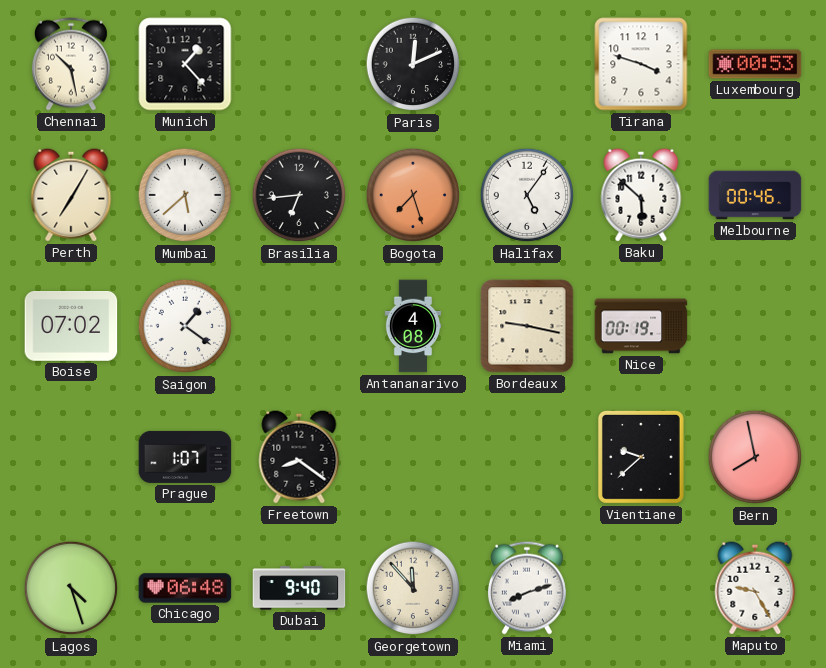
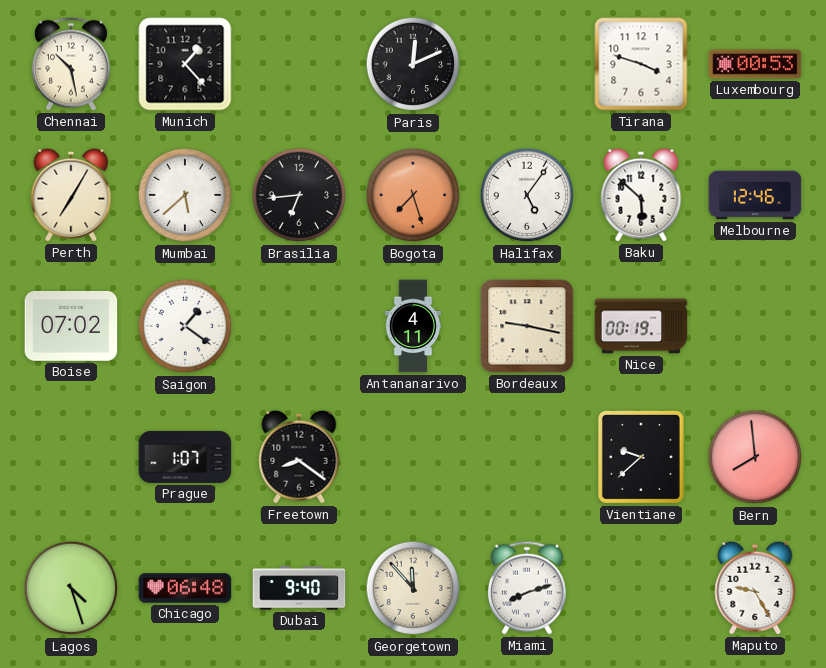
Melbourne: 00:46 -> 12:46 (755, 195)
Antananarivo: 4:08 -> 4:11 (412, 326)
Bern: 7:58 -> 7:59 (755, 457)
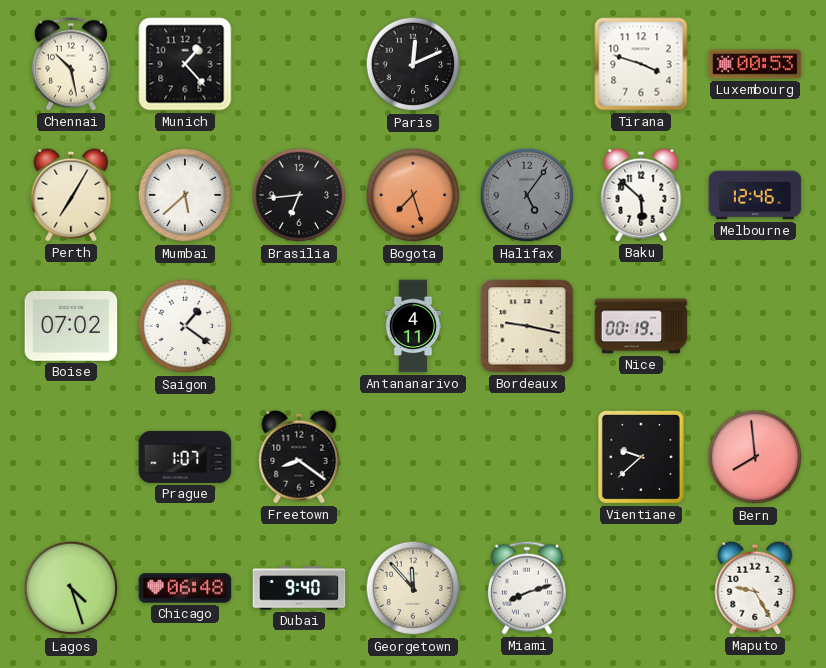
Halifax dial: white -> grey (527, 195)
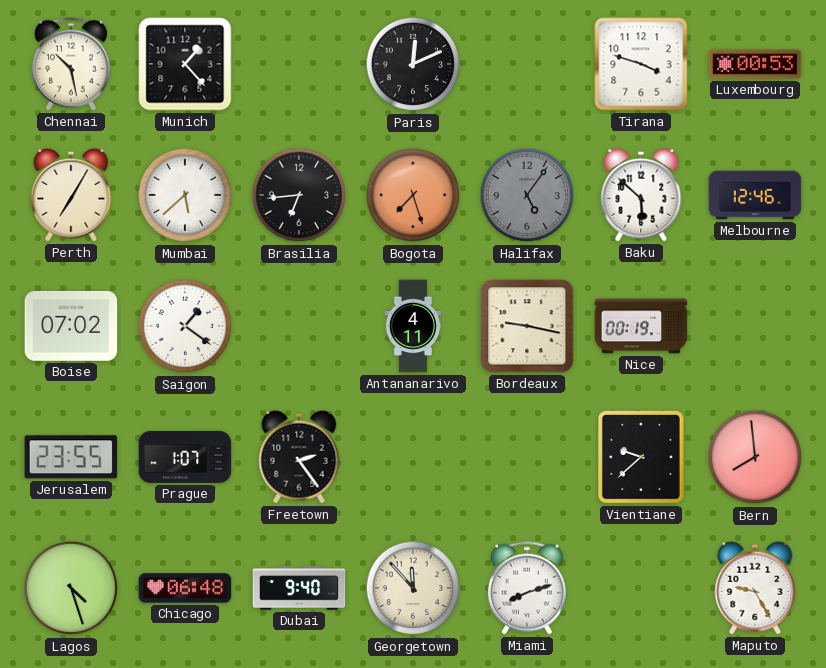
Jerusalem: none -> 23:55 (71, 457)
Freetown: 8:21 -> 2:24 (299, 457)
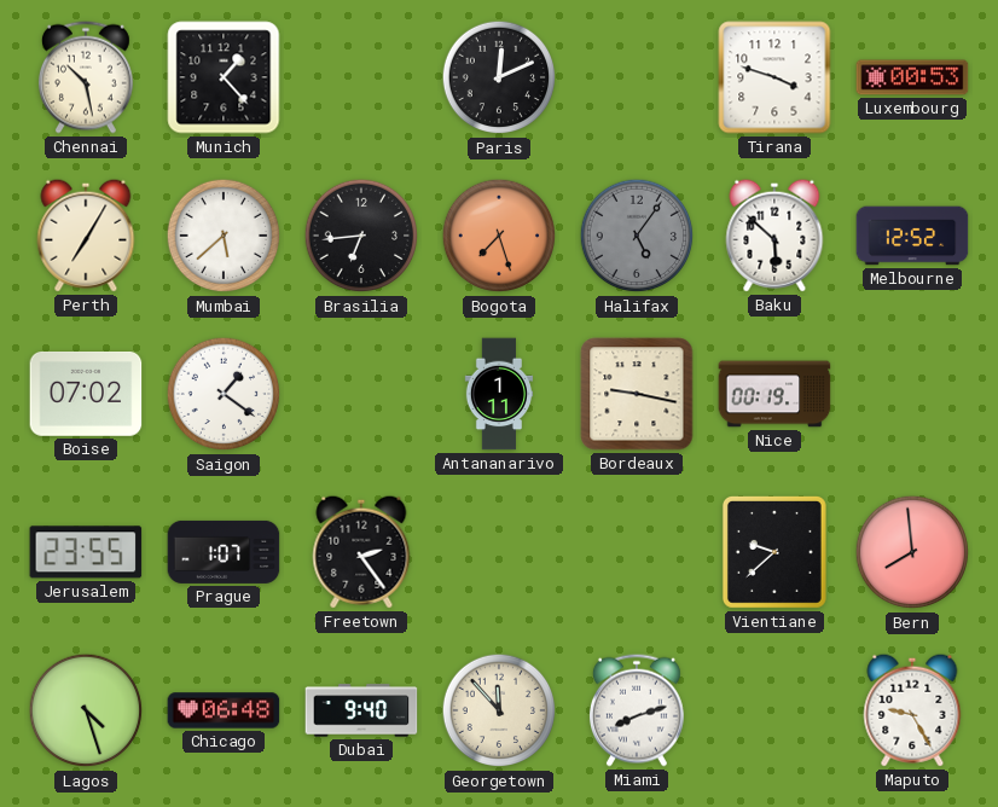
Melbourne: 12:46 -> 12:52 (912, 236)
Antananarivo: 4:11 -> 1:11 (498, 394)
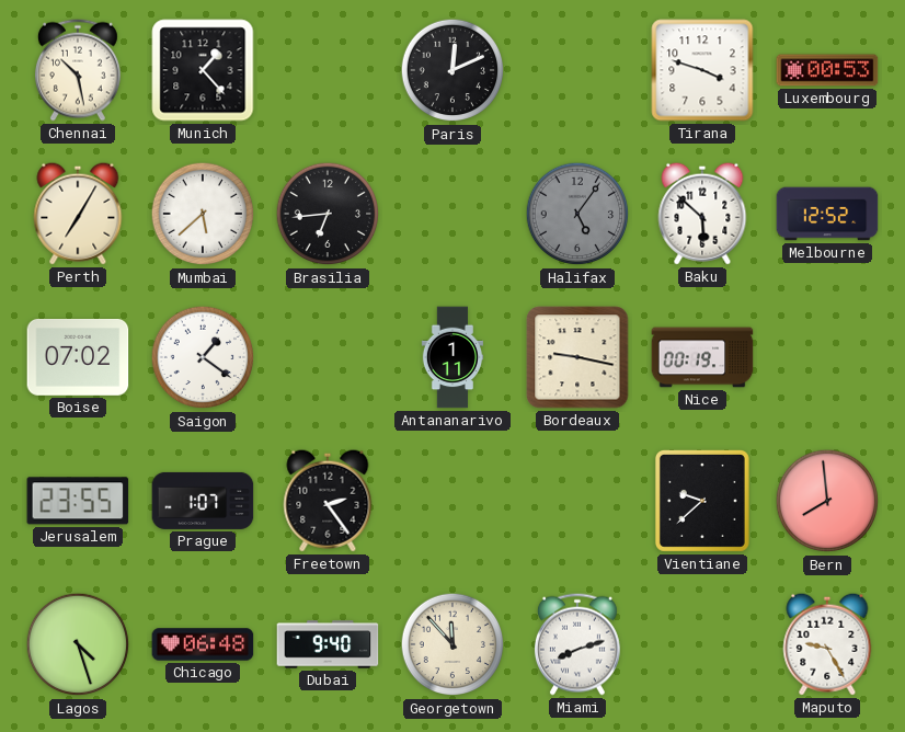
Bogota: 7:27 -> none (499, 236)
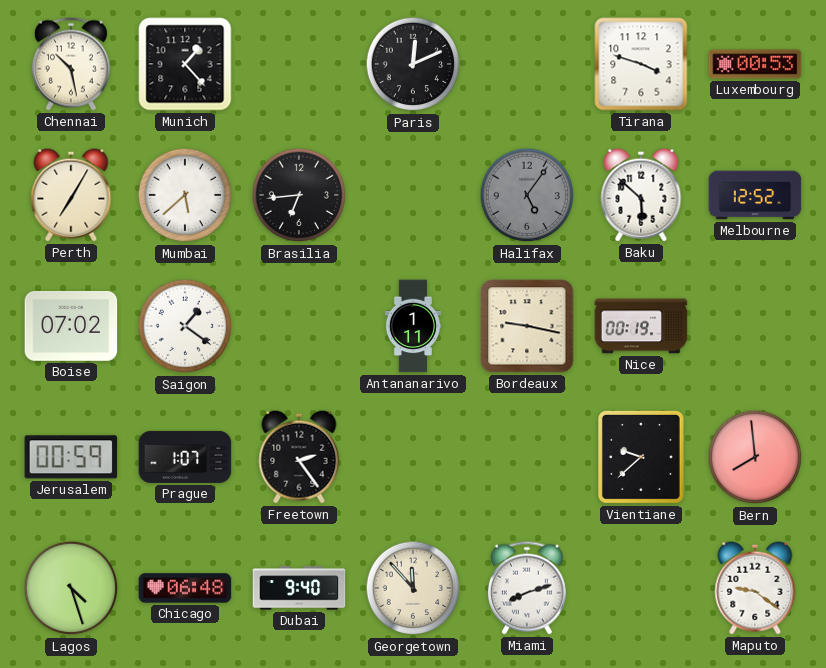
Jerusalem: 23:55 -> 00:59 (71, 457)
Maputo: 9:25 -> 9:21 (755, 588)
